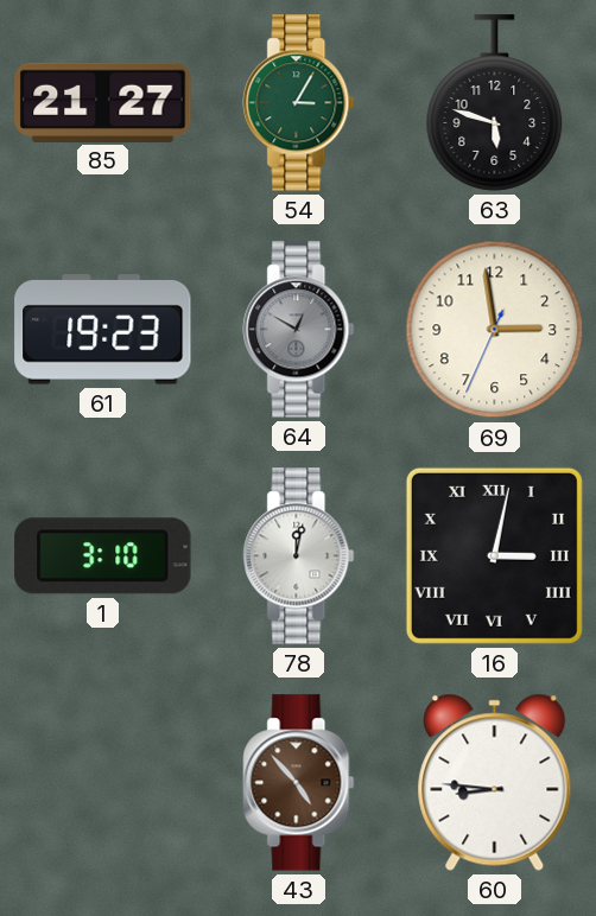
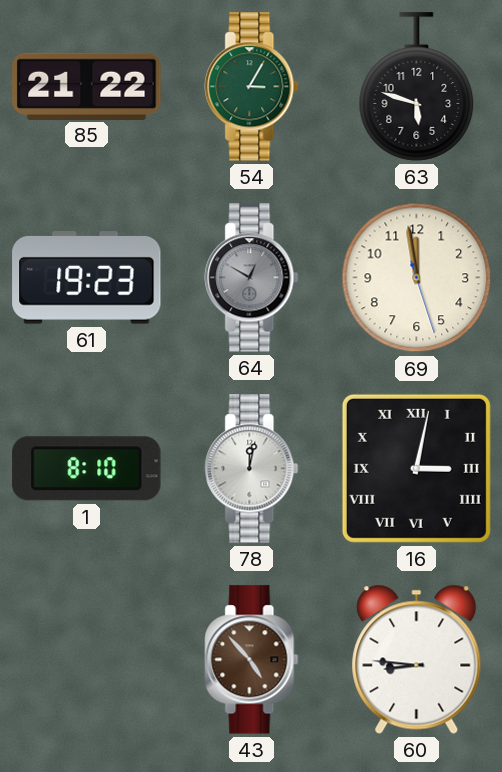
85: 21:27 -> 21:22 (87, 86)
69: 2:58 -> 11:58 (417, 278)
1: 3:10 -> 8:10 (87, 469)
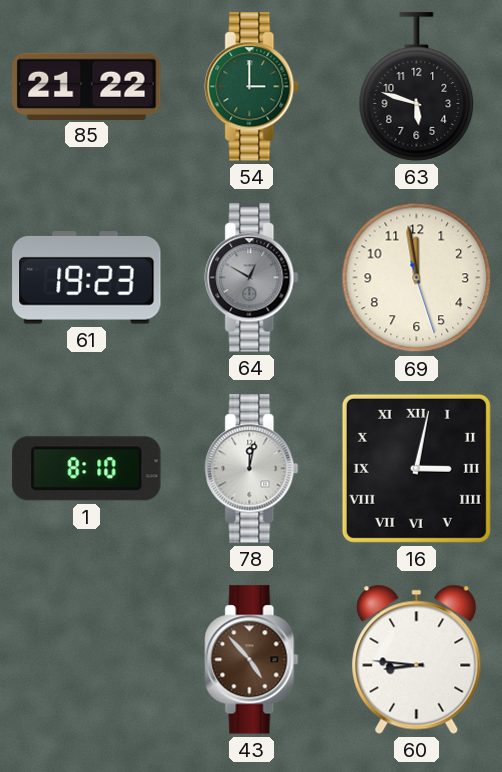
54: 3:05 -> 3:00 (252, 87)
